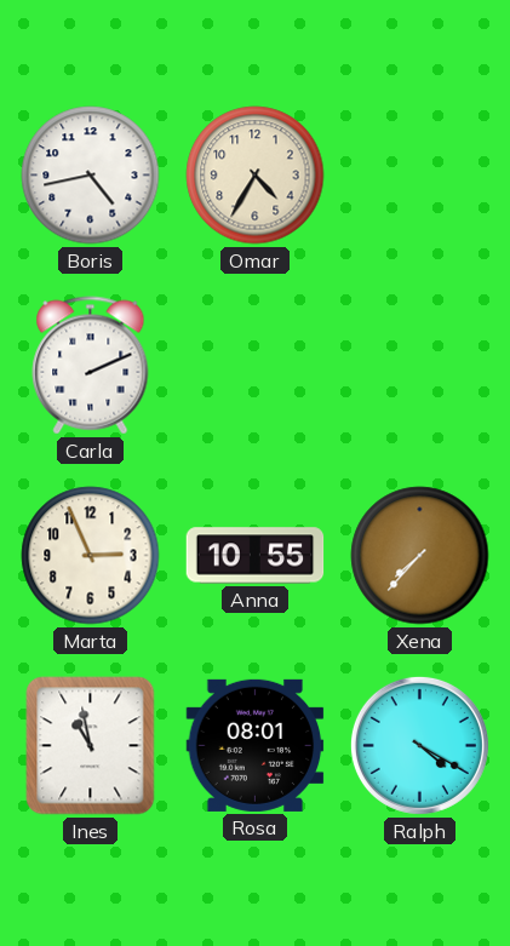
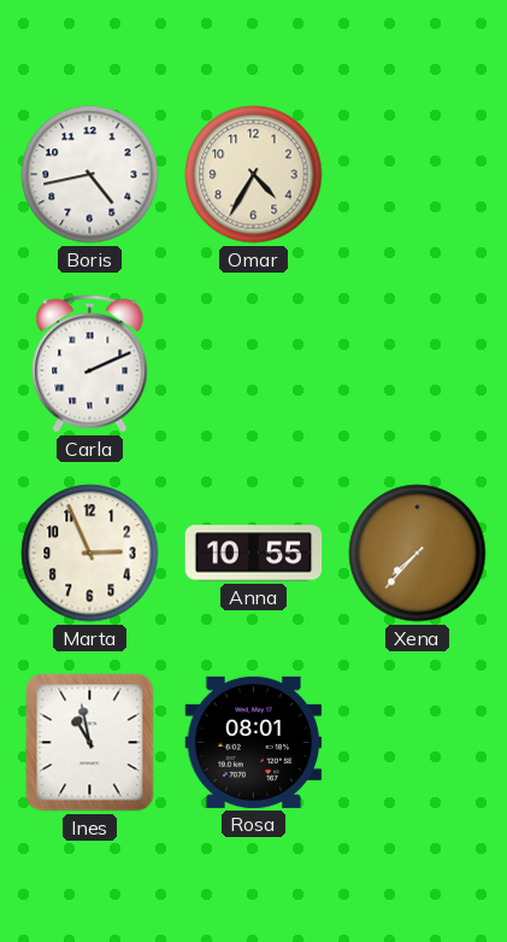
Ralph: 4:20 -> none (419, 745)
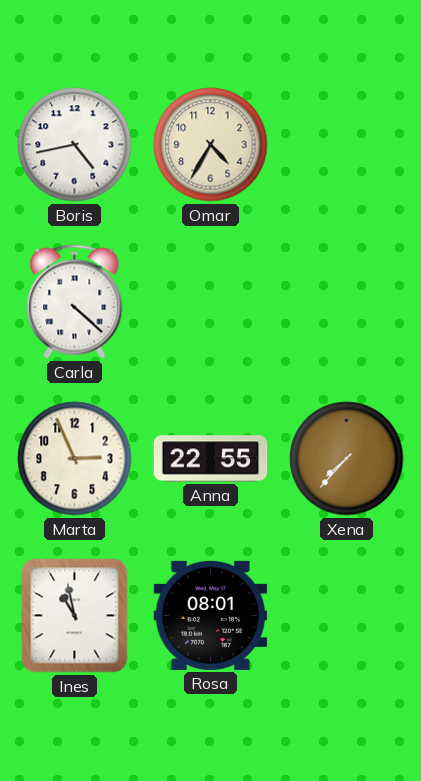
Carla: 2:11 -> 4:22 (75, 302)
Anna: 10:55 -> 22:55 (211, 459)
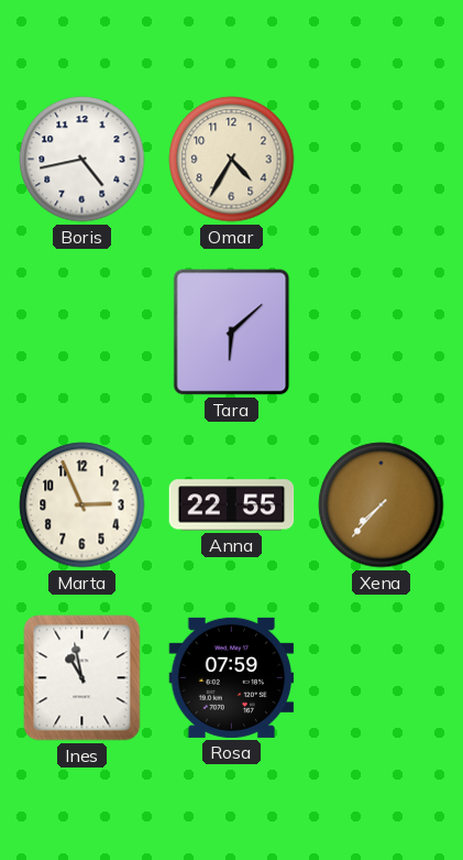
Carla: 4:22 -> none (75, 302)
Tara: none -> 6:08 (232, 333)
Rosa: 08:01 -> 07:59 (232, 677)
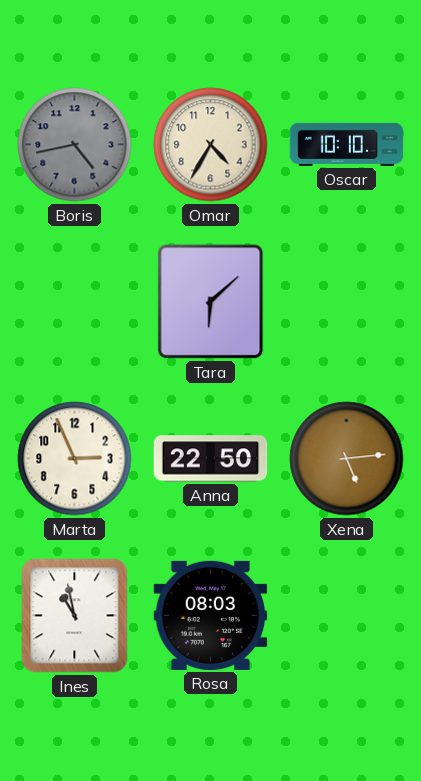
Boris dial: white -> grey (75, 145)
Oscar: none -> 10:10 (347, 144)
Anna: 22:55 -> 22:50 (211, 459)
Xena: 7:37 -> 5:14 (347, 459)
Rosa: 07:59 -> 08:03 (211, 615)
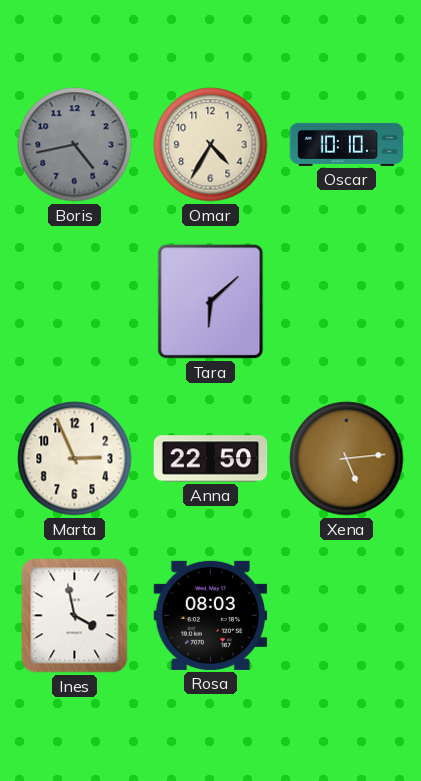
Ines: 10:58 -> 3:58 (75, 616)
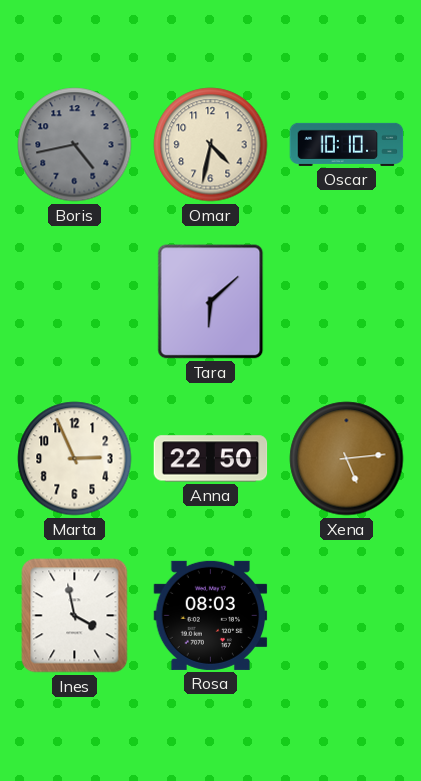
Omar: 4:35 -> 4:32 (211, 145)
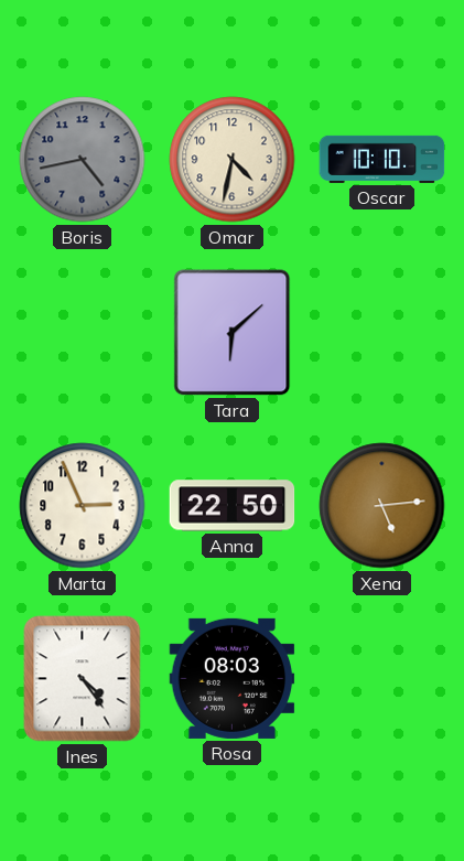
Ines: 3:58 -> 4:24 (83, 679)
